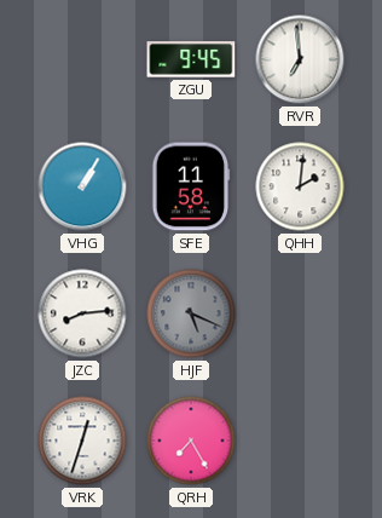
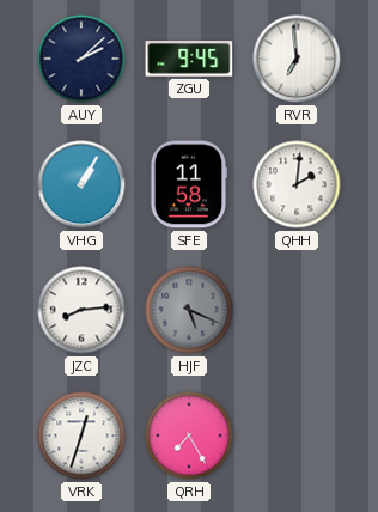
AUY: none -> 2:08 (81, 59)
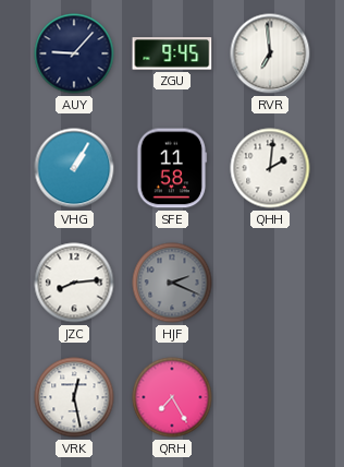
AUY: 2:08 -> 9:07 (74, 53)
HJF: 5:19 -> 2:19 (172, 283)
VRK: 12:33 -> 12:28 (74, 397)
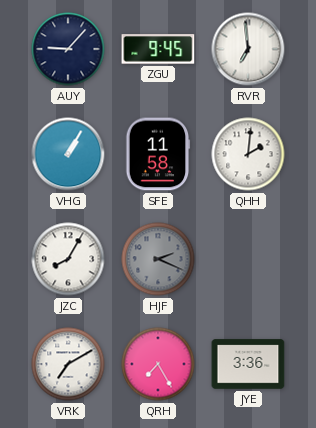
JZC: 8:14 -> 8:05 (68, 259)
VRK: 12:28 -> 7:10 (68, 364)
JYE: none -> 3:36 (248, 364)
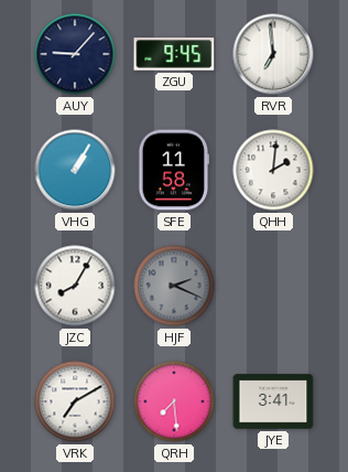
QRH: 7:25 -> 7:29 (174, 401)
JYE: 3:36 -> 3:41 (273, 401)
